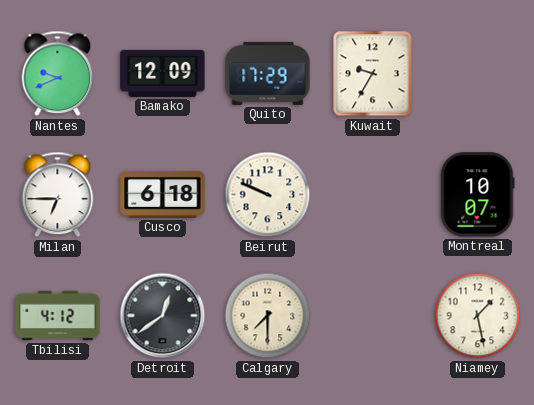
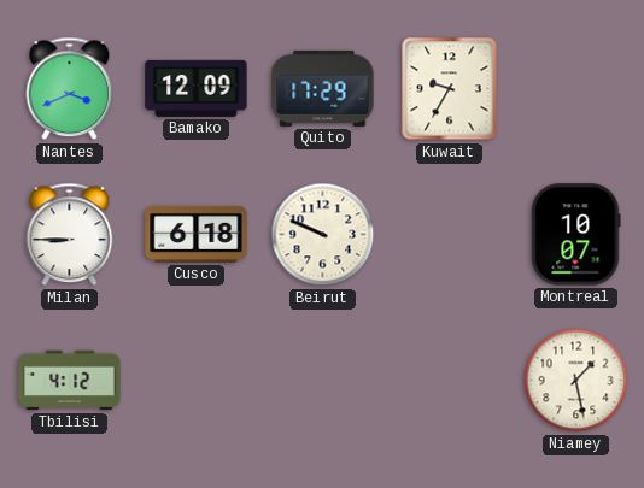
Nantes: 9:41 -> 3:41 (70, 89)
Milan: 6:45 -> 8:45 (70, 235)
Detroit: 12:39 -> none (163, 316)
Calgary: 7:30 -> none (268, 316)
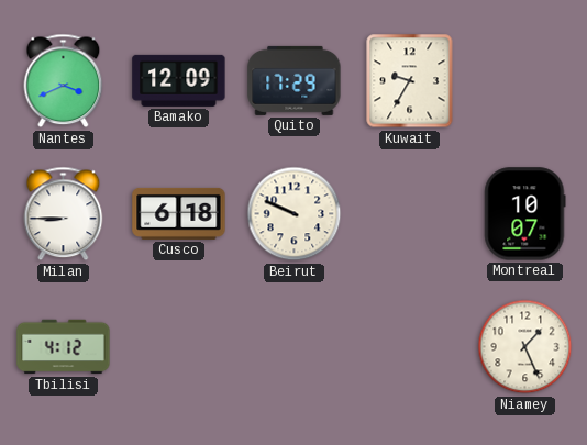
Niamey: 1:28 -> 1:26 (525, 347)
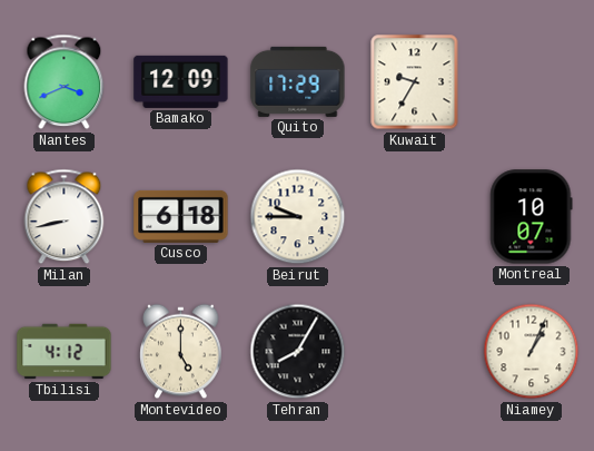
Milan: 8:45 -> 8:43 (65, 217)
Beirut: 9:49 -> 9:45 (298, 217)
Montevideo: none -> 5:00 (181, 352)
Tehran: none -> 8:05 (298, 352)
Niamey: 1:26 -> 1:04 (532, 352)
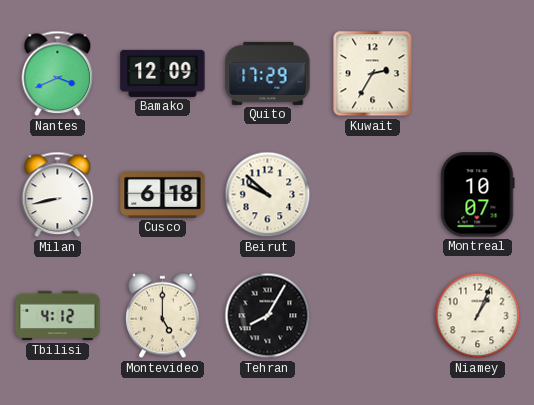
Kuwait: 9:35 -> 2:35 (373, 74)
Beirut: 9:45 -> 9:52 (268, 195)
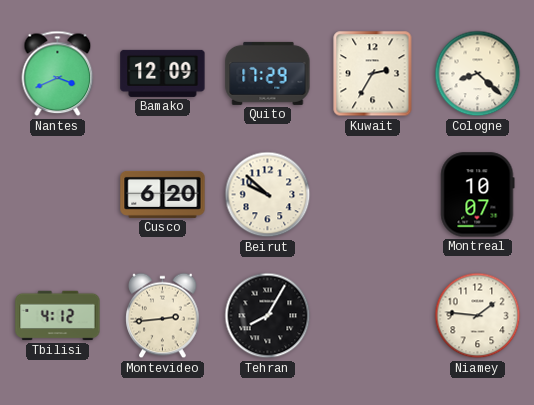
Cologne: none -> 8:22 (478, 74)
Milan: 8:43 -> none (58, 195)
Cusco: 6:18 -> 6:20 (163, 194)
Montevideo: 5:00 -> 2:44 (163, 316)
Niamey: 1:04 -> 1:46 (478, 316)
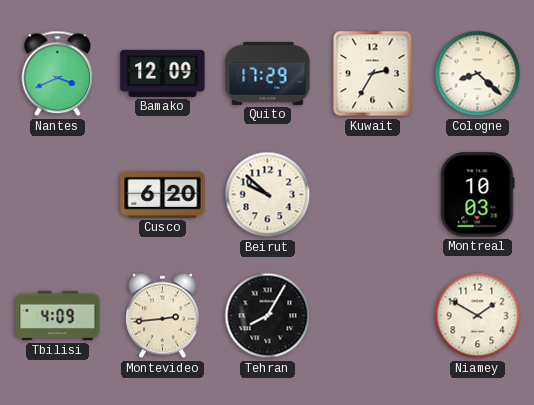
Montreal: 10:07 -> 10:03 (478, 195)
Tbilisi: 4:12 -> 4:09 (58, 316)
Niamey: 1:46 -> 1:50 (478, 316)
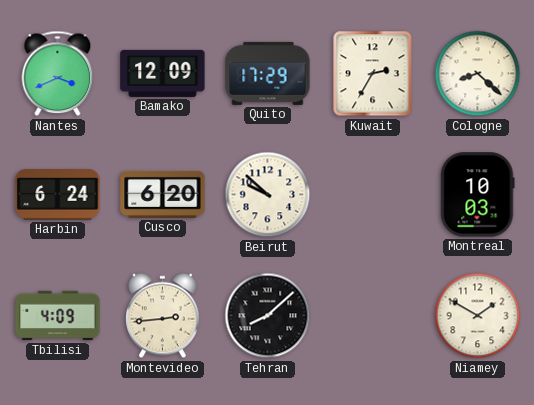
Harbin: none -> 6:24 (58, 195)
Tehran: 8:05 -> 8:08 (268, 316)
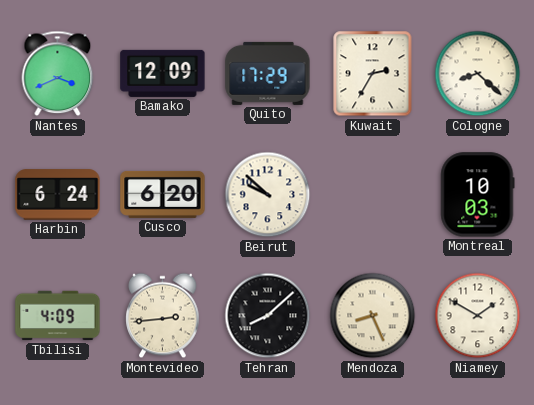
Mendoza: none -> 8:26 (373, 316)
